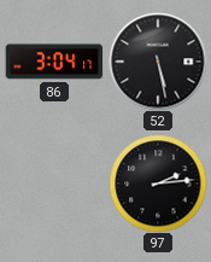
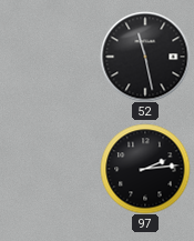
86: 3:04 -> none (54, 62)
52: 5:28 -> 11:28 (145, 57)
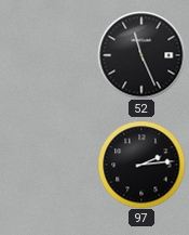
52: 11:28 -> 11:26 (141, 55)
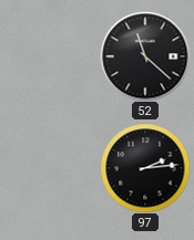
52: 11:26 -> 11:22 (145, 56)
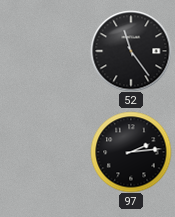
52: 11:22 -> 11:24 (131, 51)
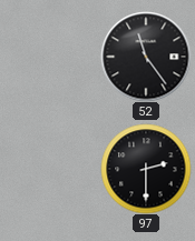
97: 2:14 -> 2:30 (146, 169)
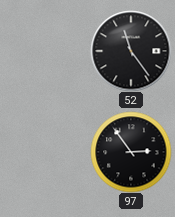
97: 2:30 -> 2:54 (131, 152)
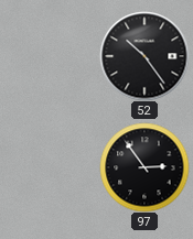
52: 11:24 -> 10:24 (144, 56)
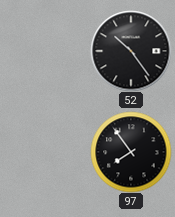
97: 2:54 -> 7:54 (131, 152)
